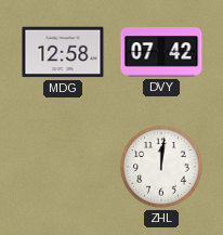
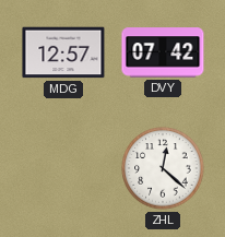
MDG: 12:58 -> 12:57 (63, 52)
ZHL: 12:01 -> 12:22 (163, 168)
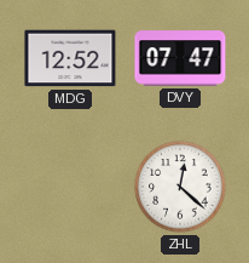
MDG: 12:57 -> 12:52 (70, 58)
DVY: 07:42 -> 07:47 (180, 58)
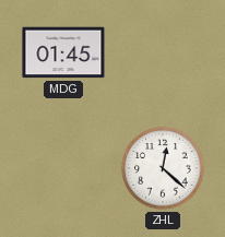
MDG: 12:52 -> 01:45 (63, 52)
DVY: 07:47 -> none (180, 58)
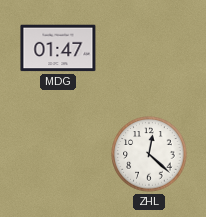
MDG: 01:45 -> 01:47 (58, 48)
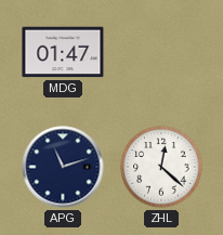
APG: none -> 11:12 (63, 167)
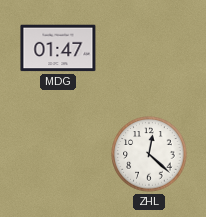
APG: 11:12 -> none (63, 167)
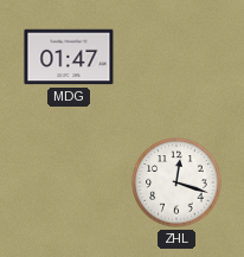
ZHL: 12:22 -> 12:18 (176, 182)
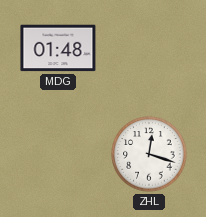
MDG: 01:47 -> 01:48 (58, 48)
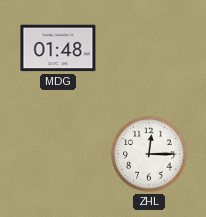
ZHL: 12:18 -> 12:15 (149, 154)
